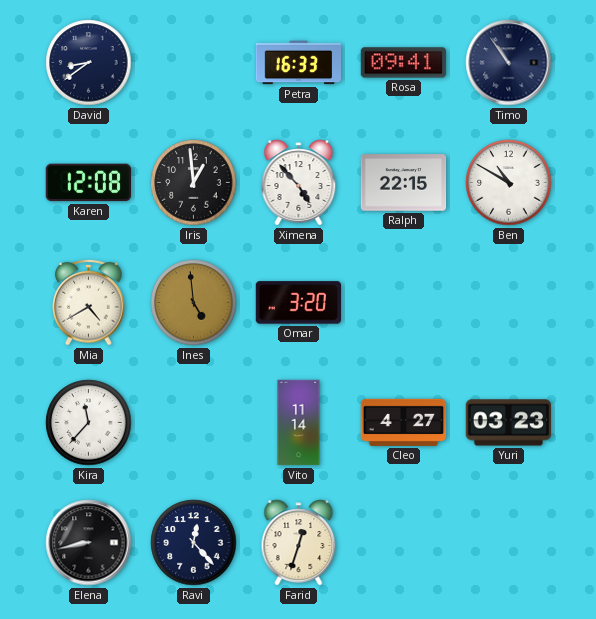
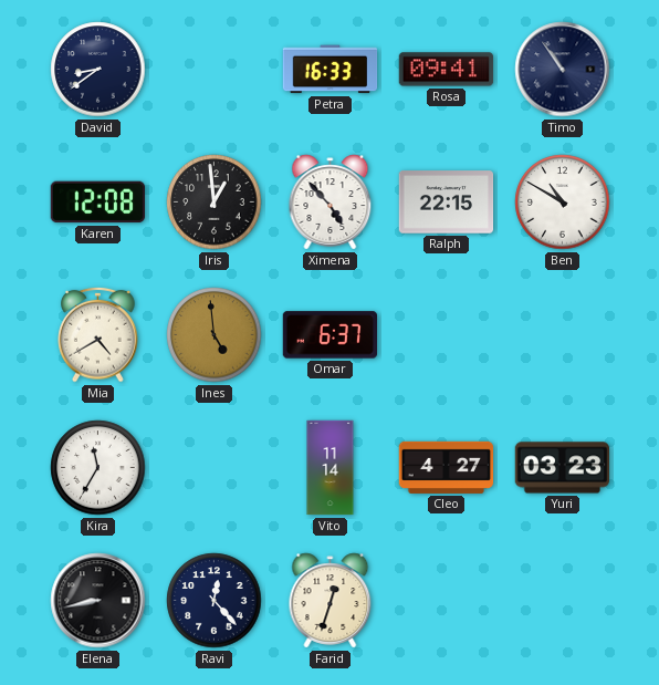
Omar: 3:20 -> 6:37 (331, 335)
Kira: 11:37 -> 11:35 (98, 468)
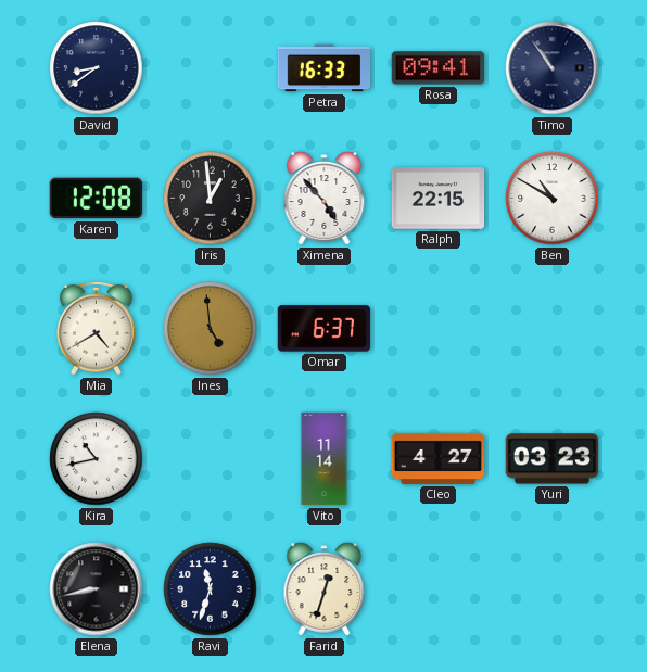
Kira: 11:35 -> 10:43 (97, 459)
Ravi: 12:23 -> 11:33 (211, 589)
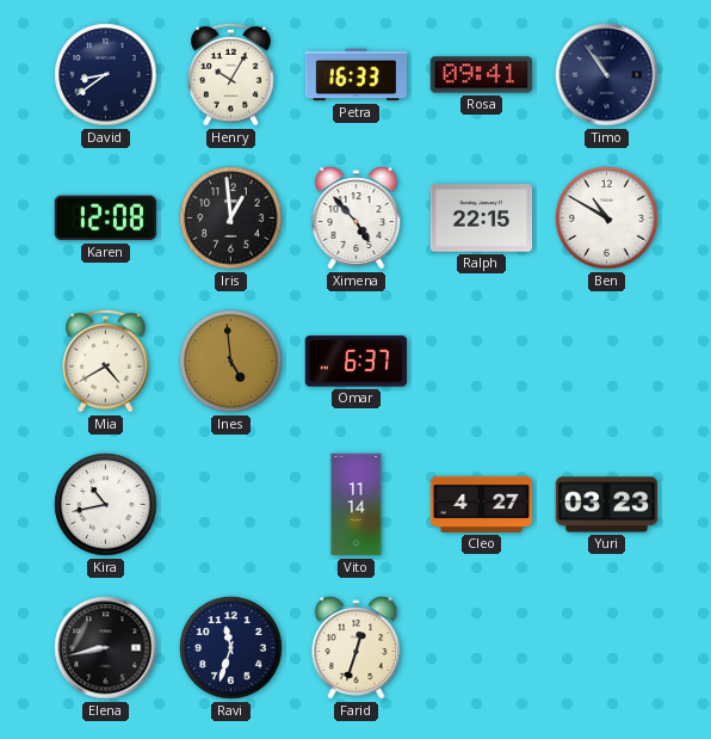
Henry: none -> 10:05 (231, 74)
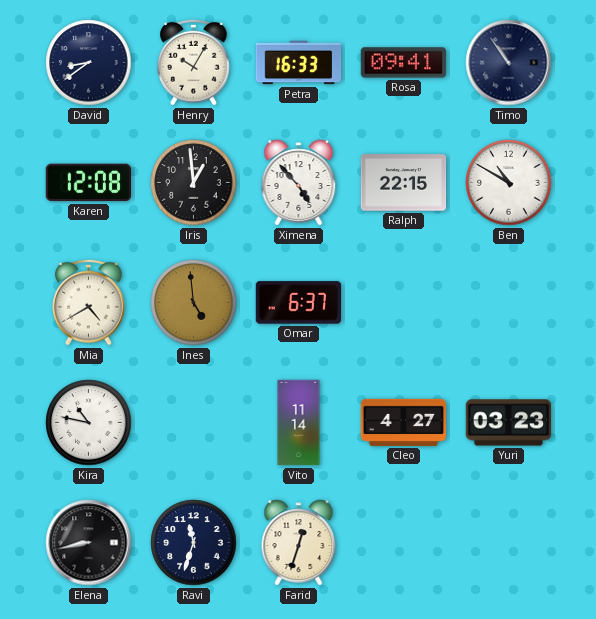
Kira: 10:43 -> 10:47 (89, 423)
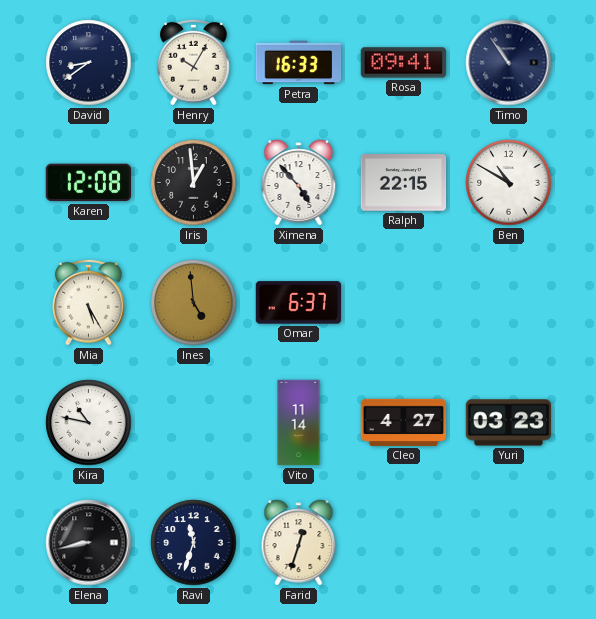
Mia: 4:40 -> 5:25 (89, 302)
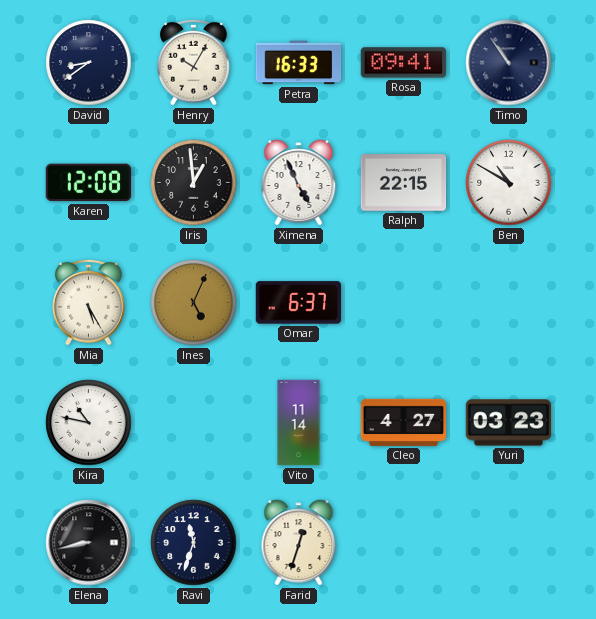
Ximena: 4:53 -> 4:56 (299, 183)
Ines: 4:59 -> 5:04 (194, 303)
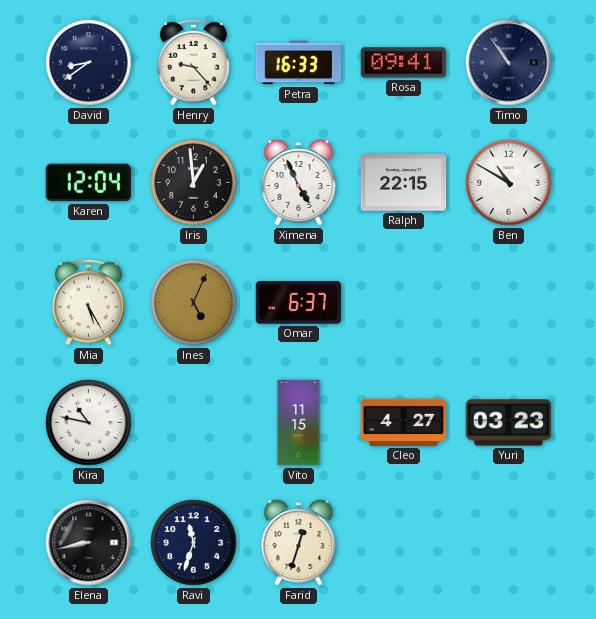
Henry: 10:05 -> 9:23 (194, 62)
Karen: 12:08 -> 12:04 (88, 183)
Vito: 11:14 -> 11:15 (299, 423)
